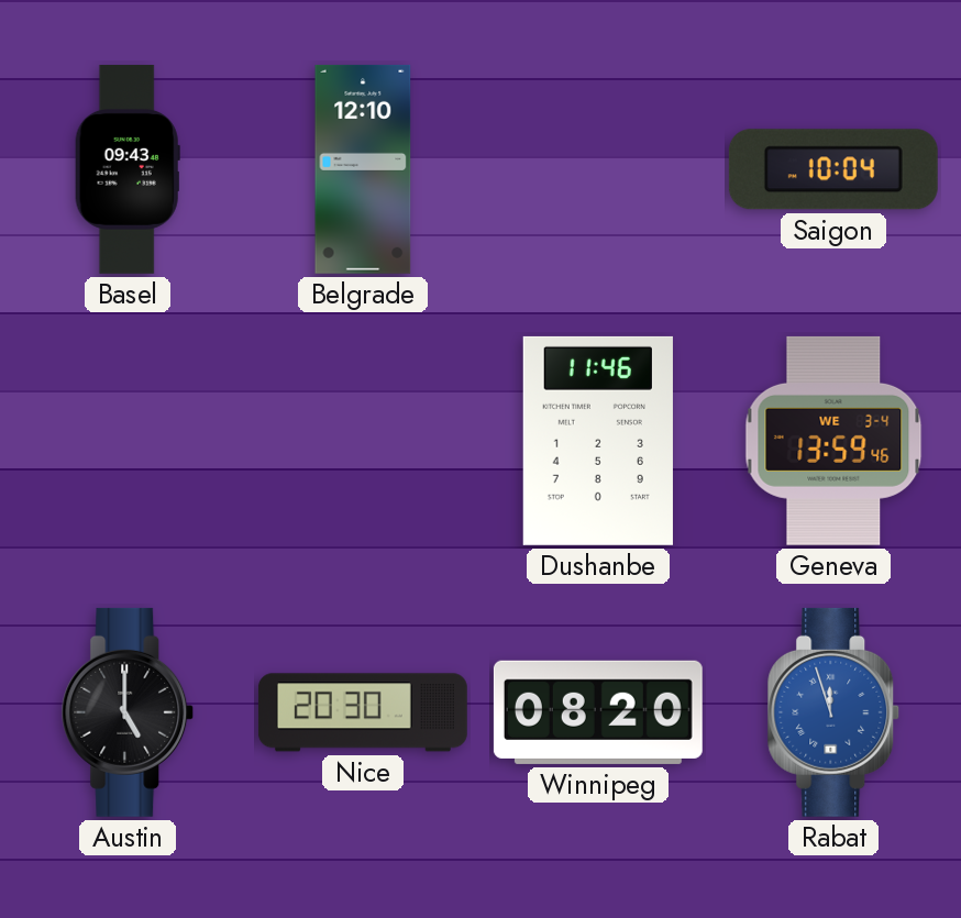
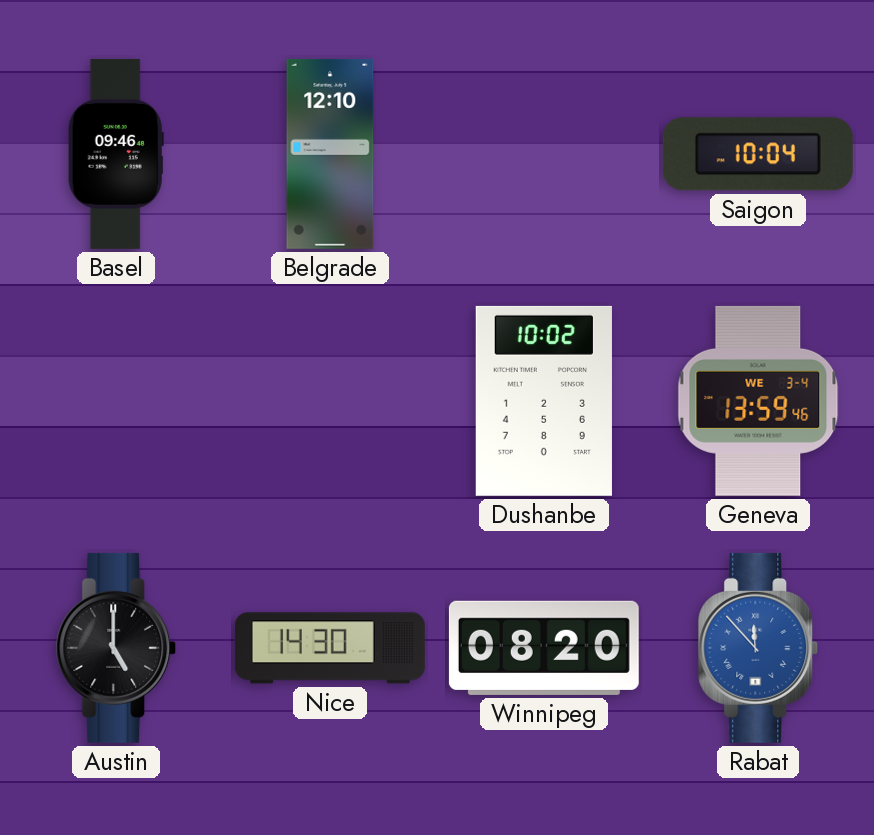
Basel: 09:43 -> 09:46 (116, 154)
Dushanbe: 11:46 -> 10:02 (544, 401)
Nice: 20:30 -> 14:30 (330, 648)
Rabat: 11:57 -> 11:53 (758, 648)
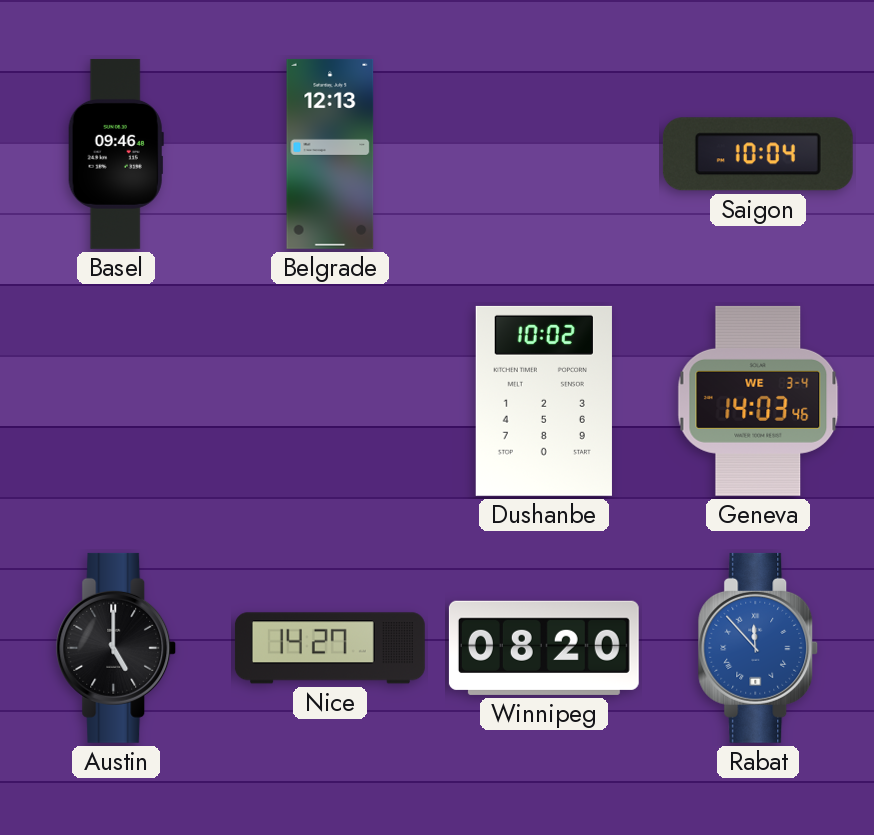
Belgrade: 12:10 -> 12:13 (330, 154)
Geneva: 13:59 -> 14:03 (758, 401)
Nice: 14:30 -> 14:27 (330, 648)
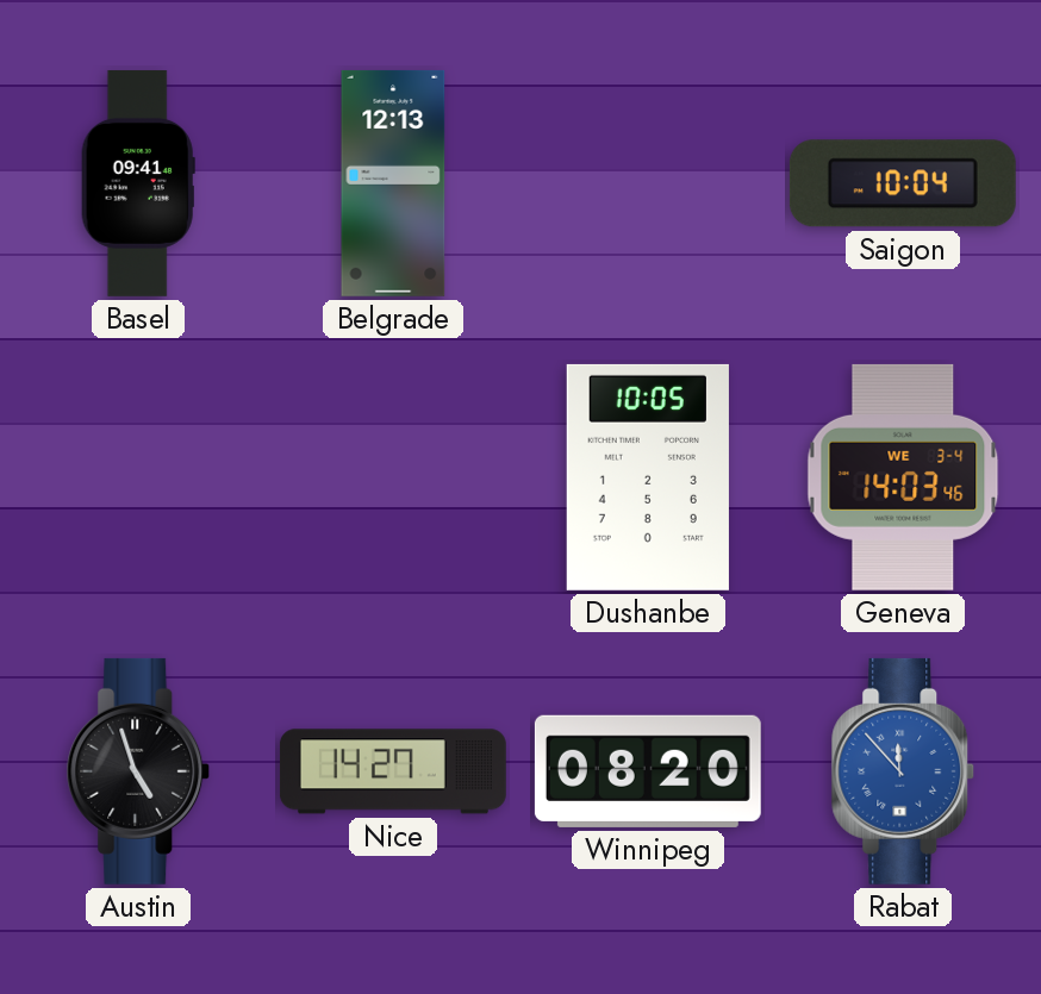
Basel: 09:46 -> 09:41 (138, 183)
Dushanbe: 10:02 -> 10:05 (648, 477)
Austin: 5:00 -> 4:57 (138, 771)
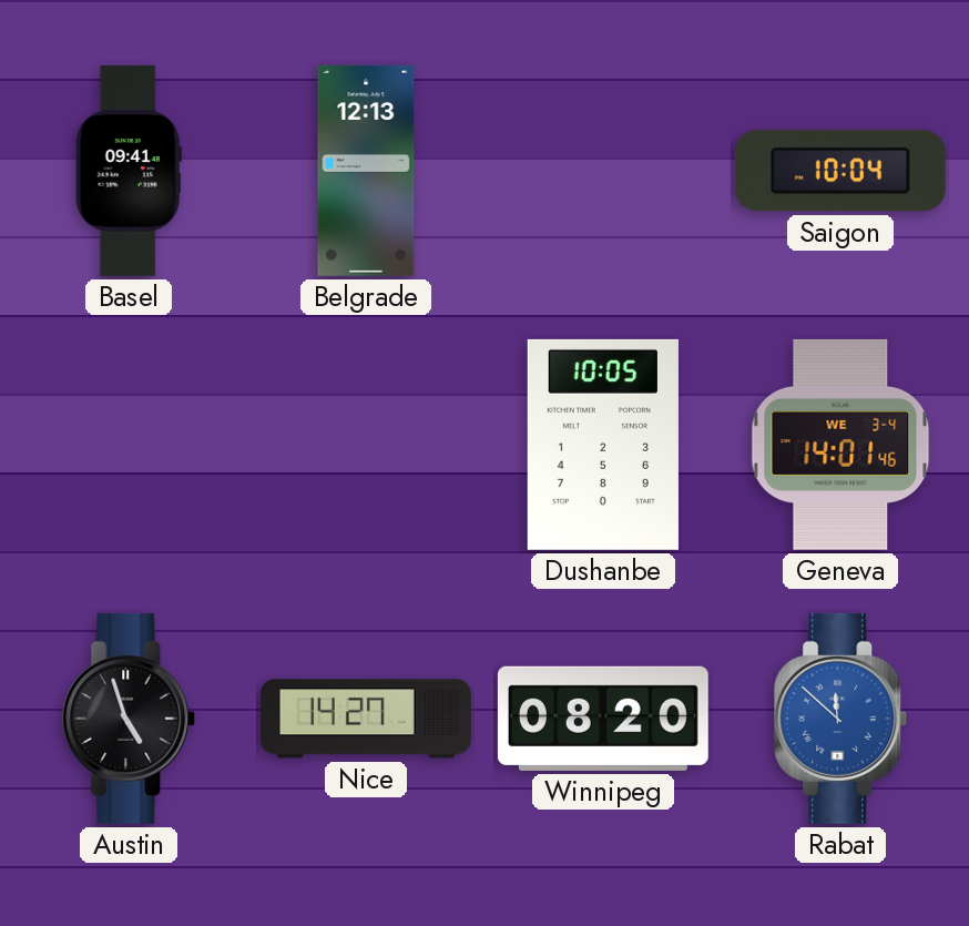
Geneva: 14:03 -> 14:01 (840, 445)
Rabat: 11:53 -> 11:52 (840, 719)
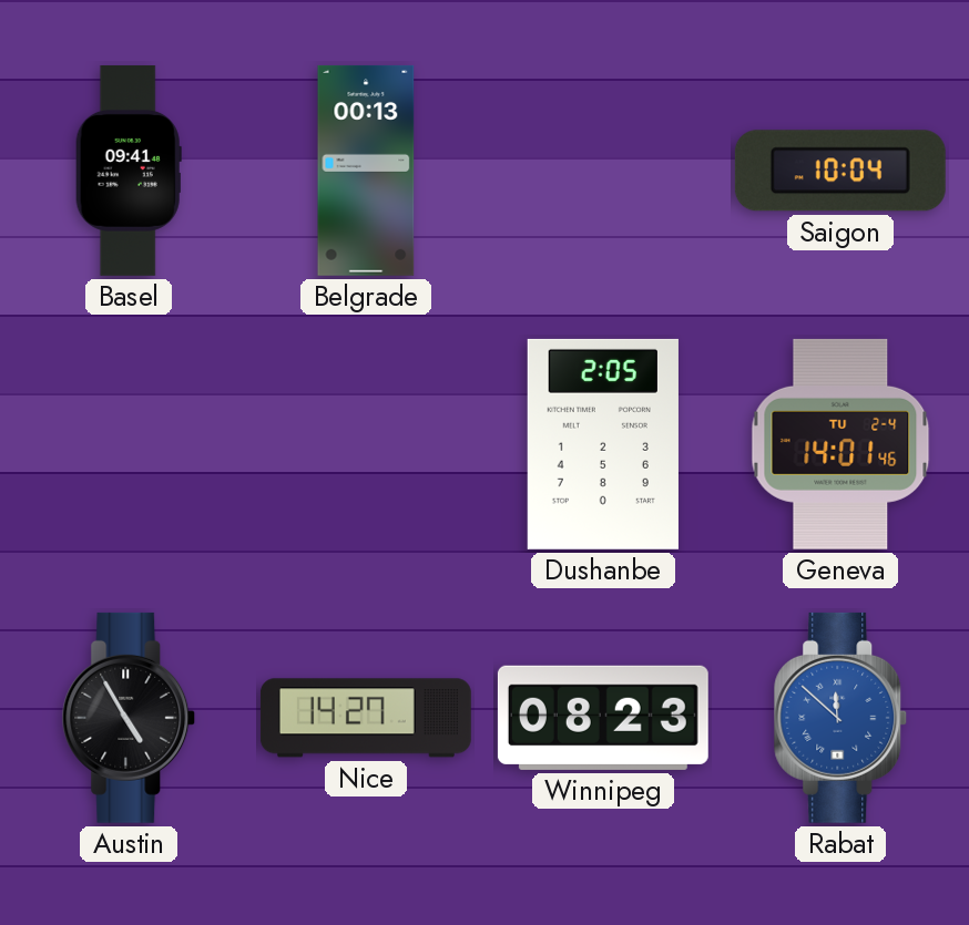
Belgrade: 12:13 -> 00:13 (366, 171)
Dushanbe: 10:05 -> 2:05 (603, 444)
Geneva date: WE 3-4 -> TU 2-4 (840, 444)
Austin: 4:57 -> 4:55 (129, 718)
Winnipeg: 08:20 -> 08:23 (603, 718)
